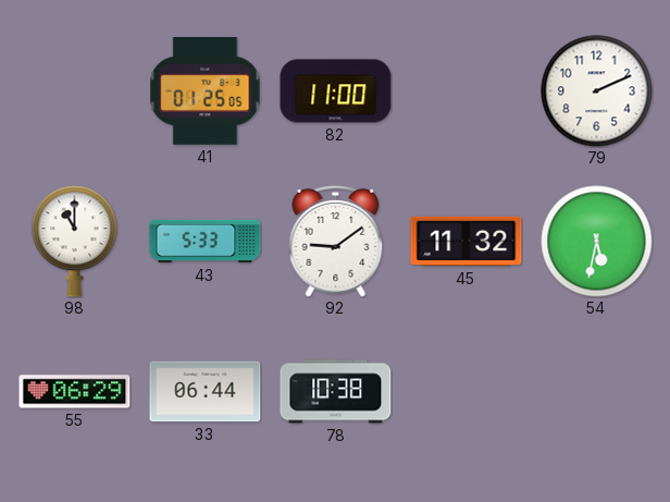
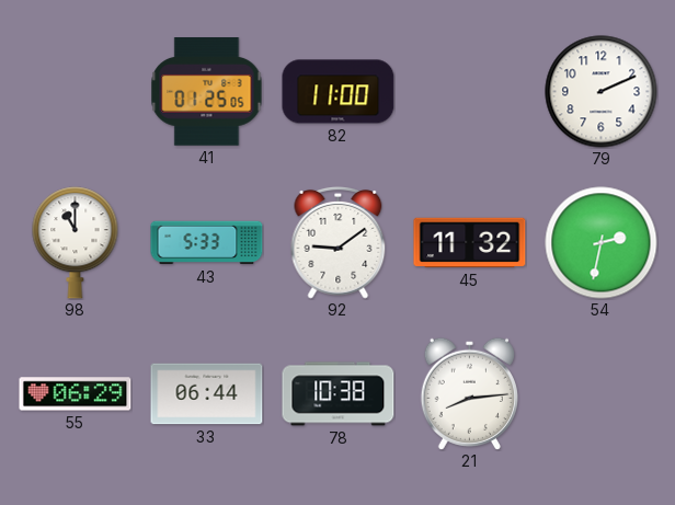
54: 5:32 -> 2:32 (602, 243)
21: none -> 8:14 (469, 393)
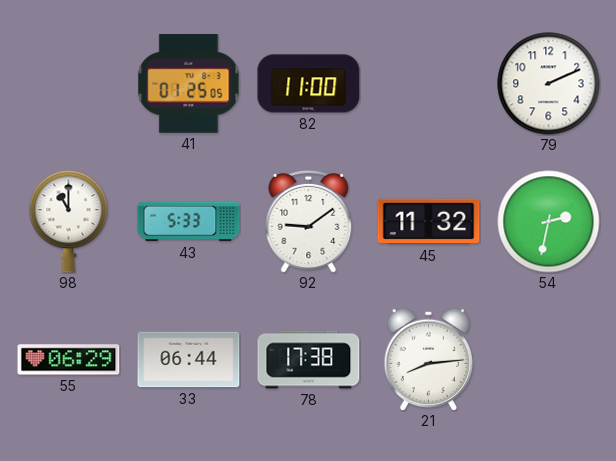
78: 10:38 -> 17:38 (309, 360)
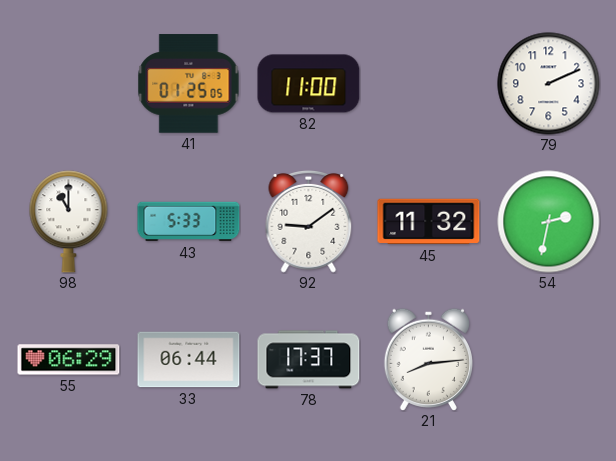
78: 17:38 -> 17:37 (309, 360)
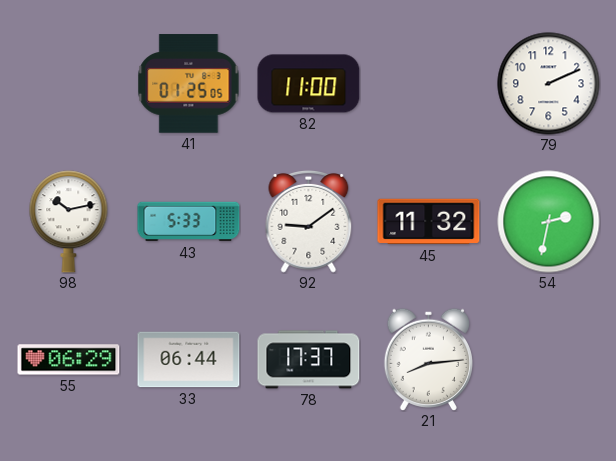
98: 11:00 -> 10:13 (69, 222)
